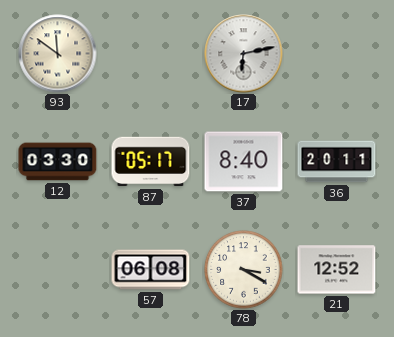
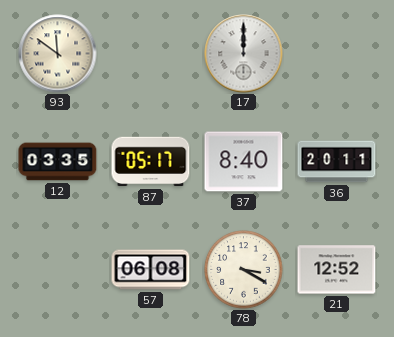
17: 6:13 -> 12:00 (244, 54)
12: 03:30 -> 03:35 (58, 162)
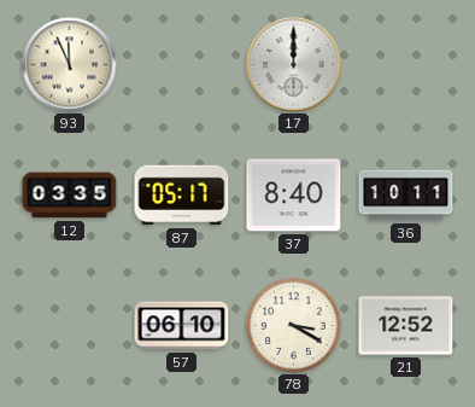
93: 11:51 -> 11:56 (70, 65)
36: 20:11 -> 10:11 (406, 196)
57: 06:08 -> 06:10 (182, 326)
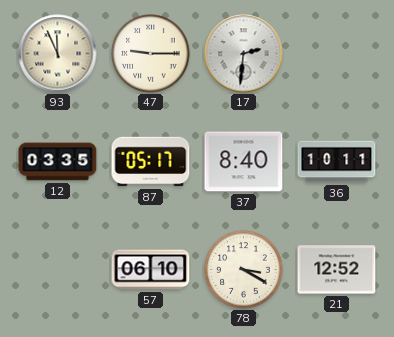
47: none -> 9:15 (151, 54)
17: 12:00 -> 2:31 (244, 54)
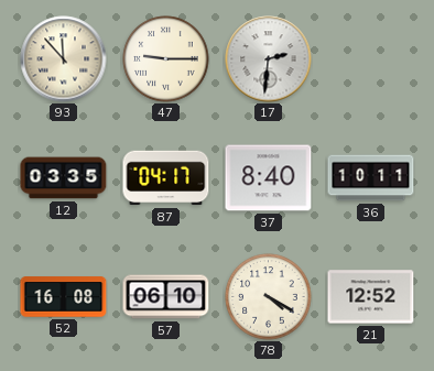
93: 11:56 -> 11:53 (64, 59)
87: 05:17 -> 04:17 (166, 178)
52: none -> 16:08 (64, 297)
78: 3:20 -> 4:20 (269, 297)
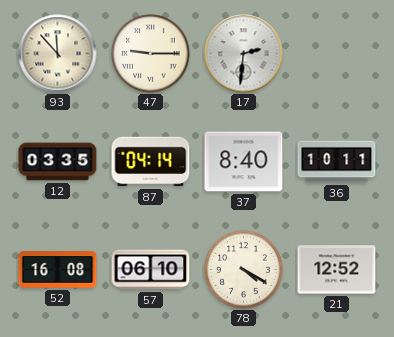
87: 04:17 -> 04:14 (151, 162)
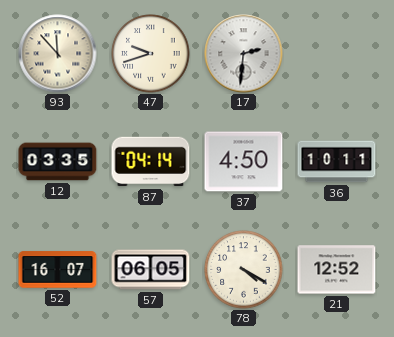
47: 9:15 -> 9:42 (151, 54)
37: 8:40 -> 4:50 (244, 162)
52: 16:08 -> 16:07 (58, 270)
57: 06:10 -> 06:05 (151, 270)
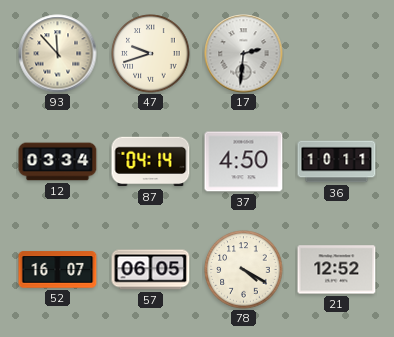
12: 03:35 -> 03:34 (58, 162)
